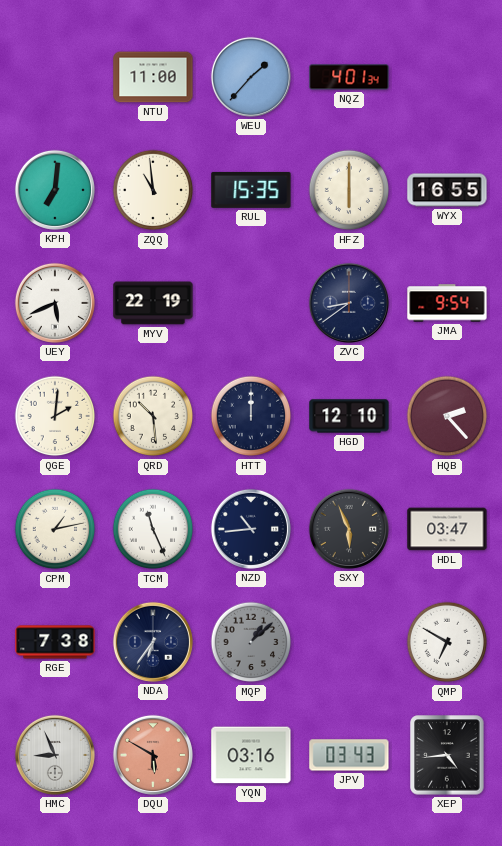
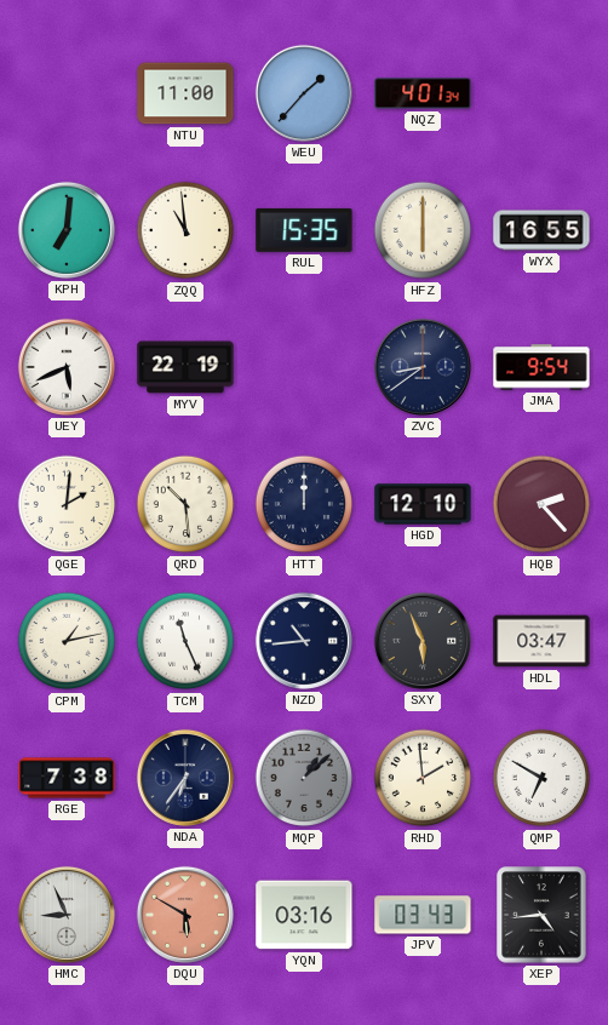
RHD: none -> 1:59 (423, 778)
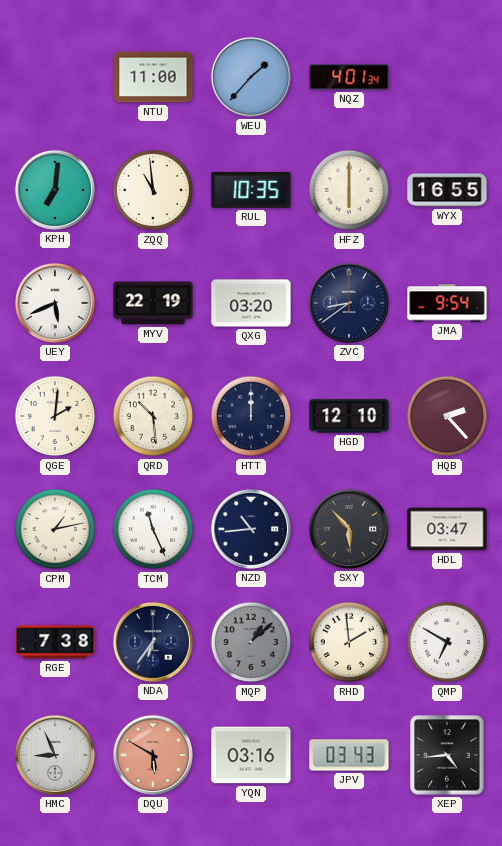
RUL: 15:35 -> 10:35 (251, 190)
QXG: none -> 03:20 (251, 303)
SXY: 5:56 -> 5:53 (349, 529)
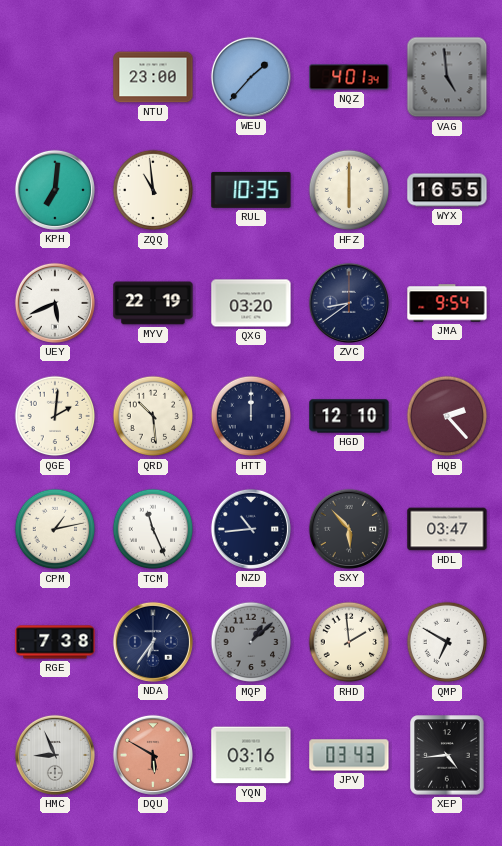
NTU: 11:00 -> 23:00 (153, 77)
VAG: none -> 4:59 (447, 77)
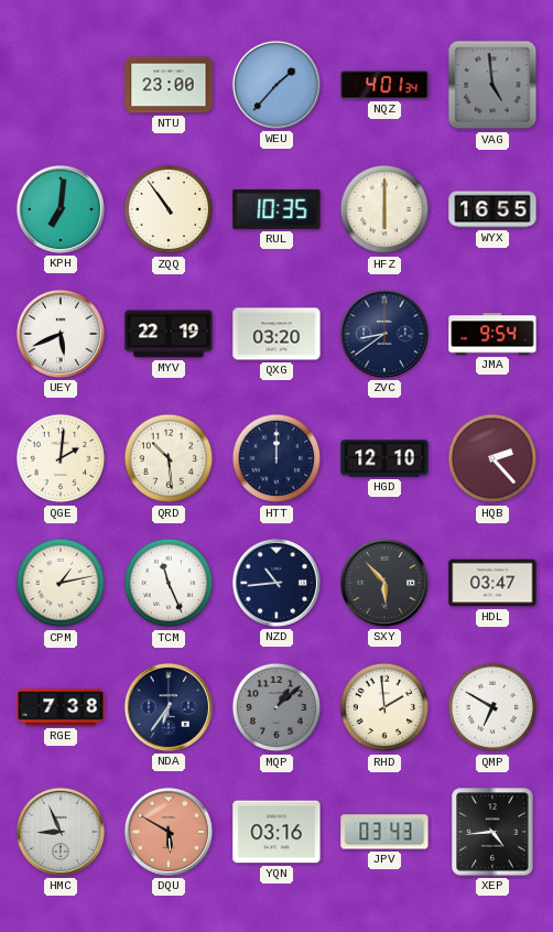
ZQQ: 10:59 -> 10:54 (169, 209)
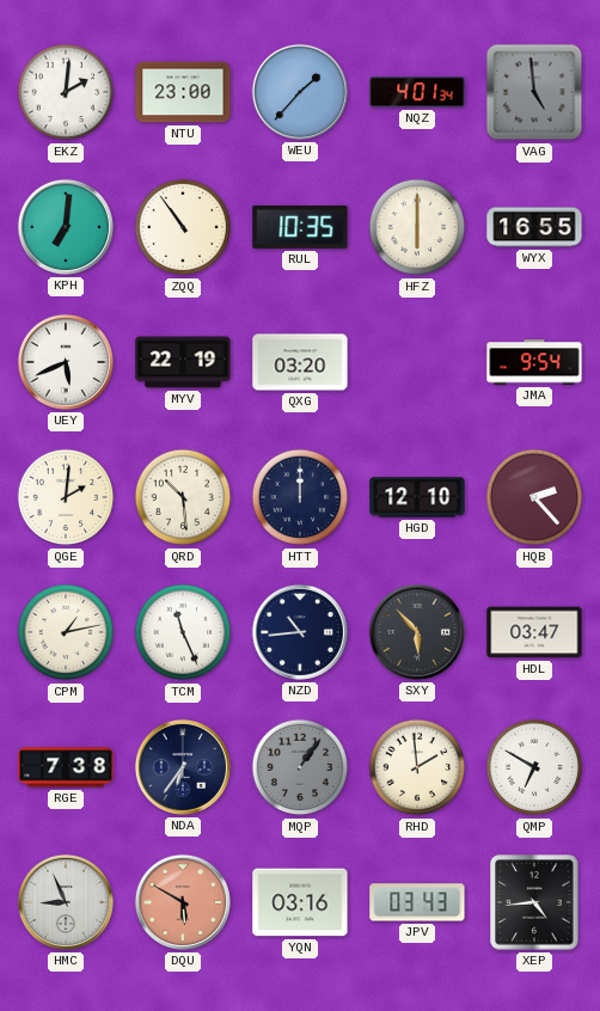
EKZ: none -> 2:01 (66, 92)
ZVC: 8:39 -> none (384, 334)
MQP: 1:08 -> 1:06 (300, 767)
